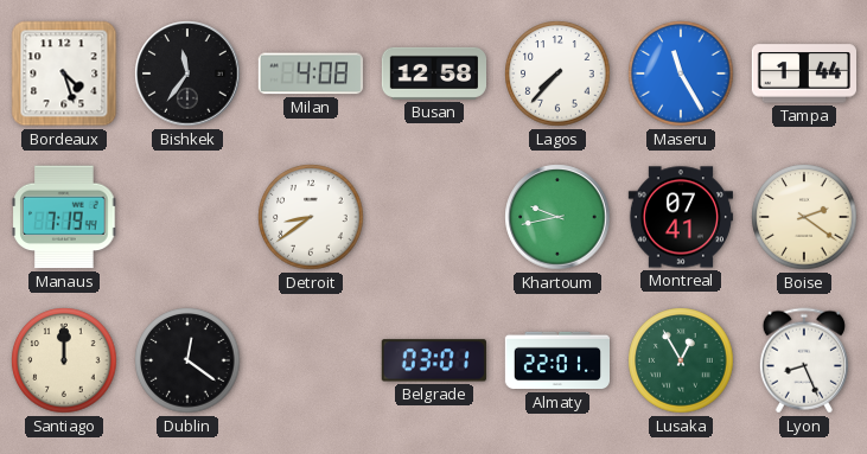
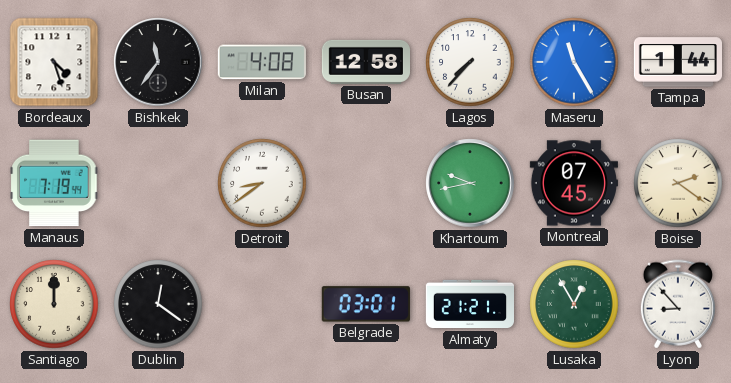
Montreal: 07:41 -> 07:45 (573, 183)
Almaty: 22:01 -> 21:21 (469, 304)
Lyon: 8:26 -> 8:53 (678, 304)
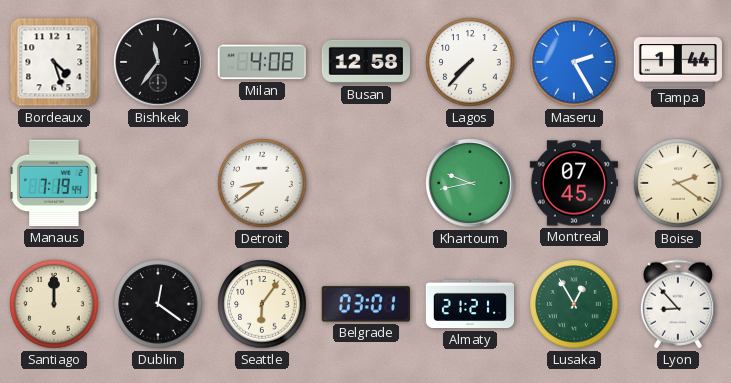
Maseru: 11:25 -> 2:25 (574, 62)
Seattle: none -> 6:06 (262, 304)
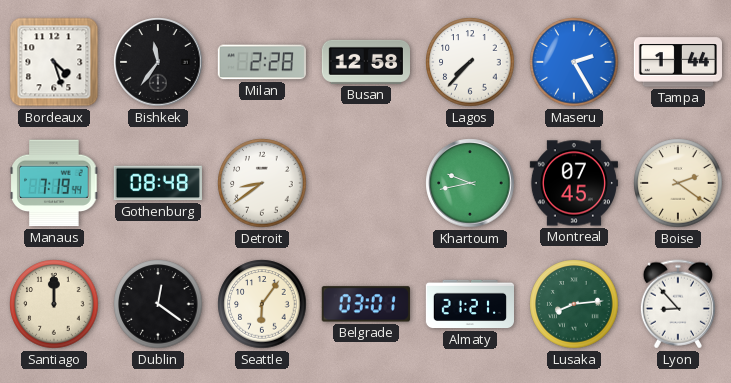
Milan: 4:08 -> 2:28 (262, 62)
Gothenburg: none -> 08:48 (158, 183)
Lusaka: 12:55 -> 8:14 (574, 304)
